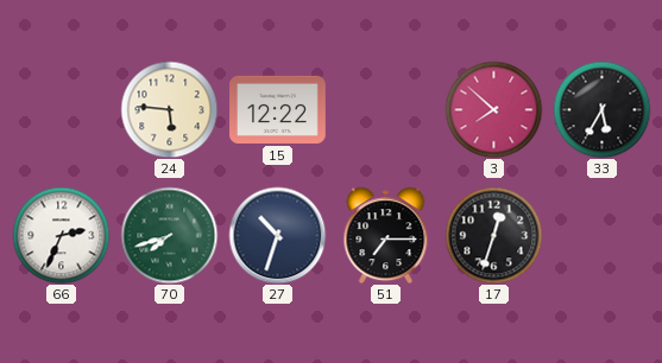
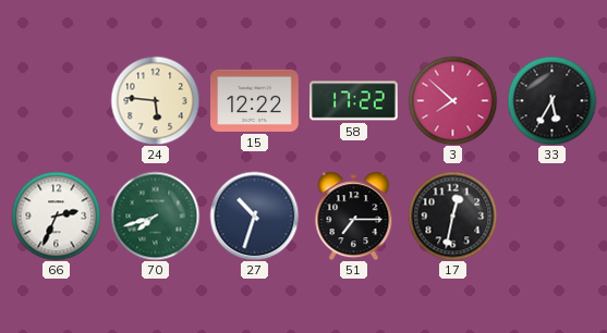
58: none -> 17:22 (354, 101)
17: 12:33 -> 12:32 (452, 215)
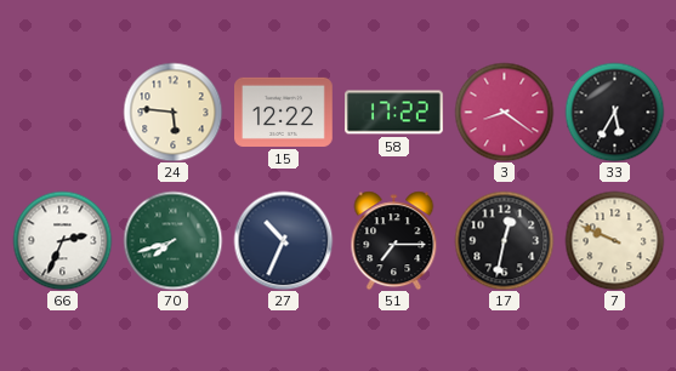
3: 7:52 -> 8:21 (504, 112)
27: 10:33 -> 10:34 (283, 240)
7: none -> 9:49 (614, 240)
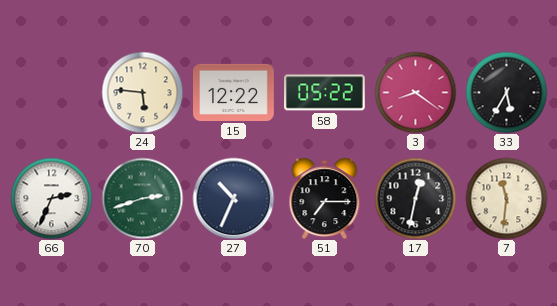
58: 17:22 -> 05:22 (325, 93)
70: 7:42 -> 2:42 (142, 198)
7: 9:49 -> 11:31 (506, 198)
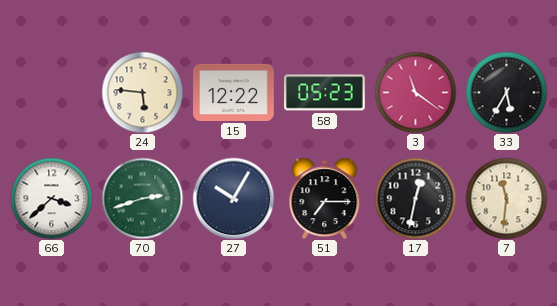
58: 05:22 -> 05:23 (325, 93)
3: 8:21 -> 11:21 (415, 92)
66: 2:34 -> 3:38 (51, 198)
27: 10:34 -> 10:05 (233, 198)
